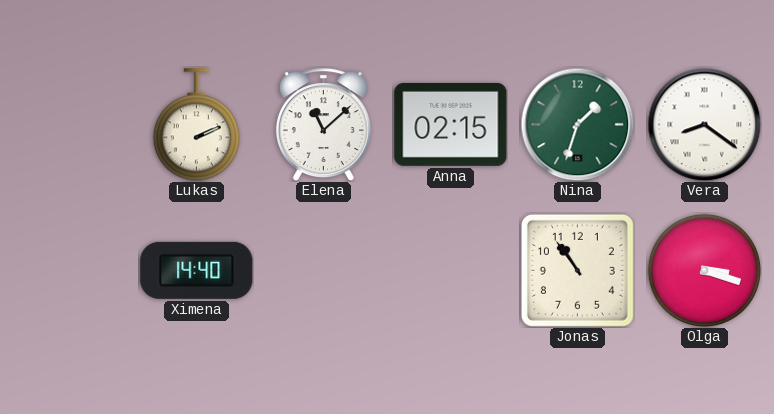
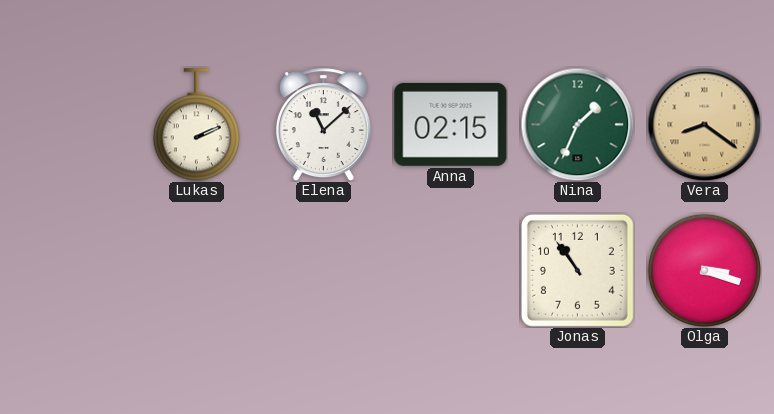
Nina: 1:33 -> 1:34 (577, 124)
Vera dial: white -> champagne (704, 124)
Ximena: 14:40 -> none (197, 270)
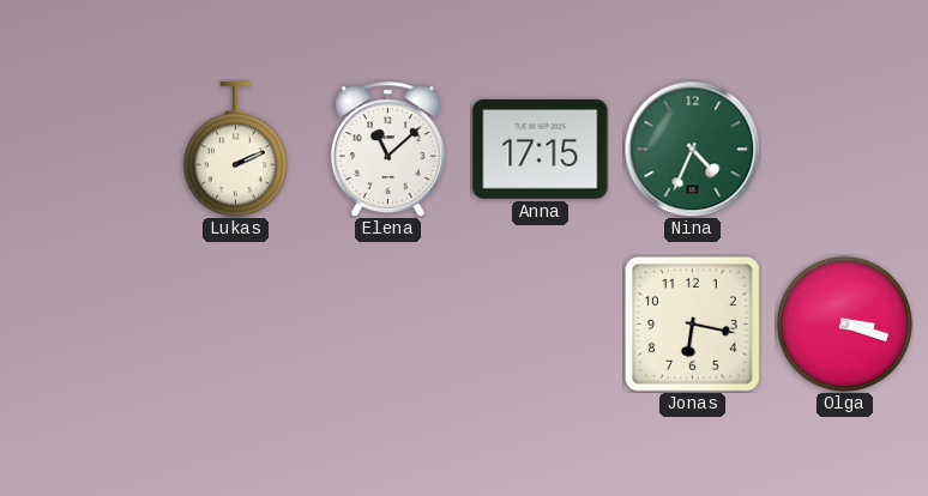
Anna: 02:15 -> 17:15 (541, 149)
Nina: 1:34 -> 4:34 (692, 149)
Vera: 8:21 -> none (704, 124)
Jonas: 10:54 -> 6:17 (692, 323)
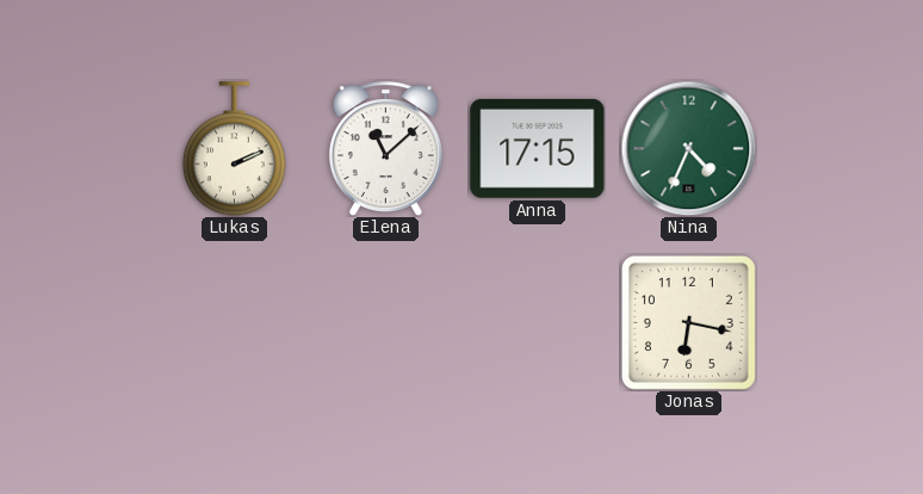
Olga: 3:18 -> none (844, 323)
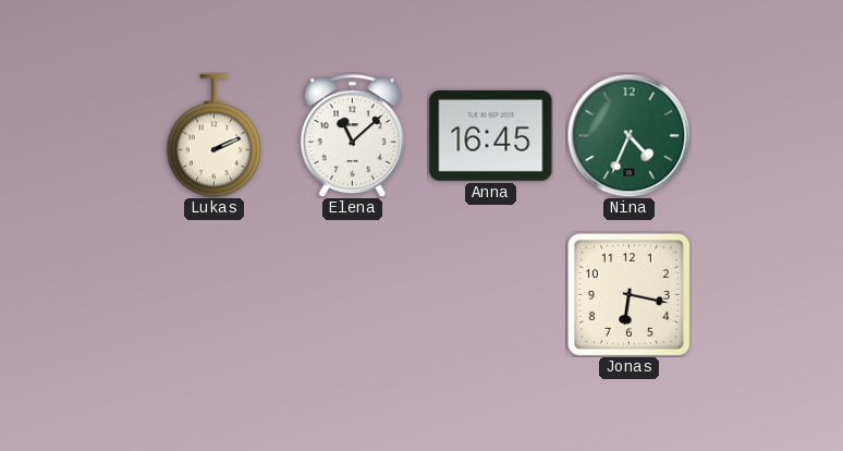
Anna: 17:15 -> 16:45 (491, 135)
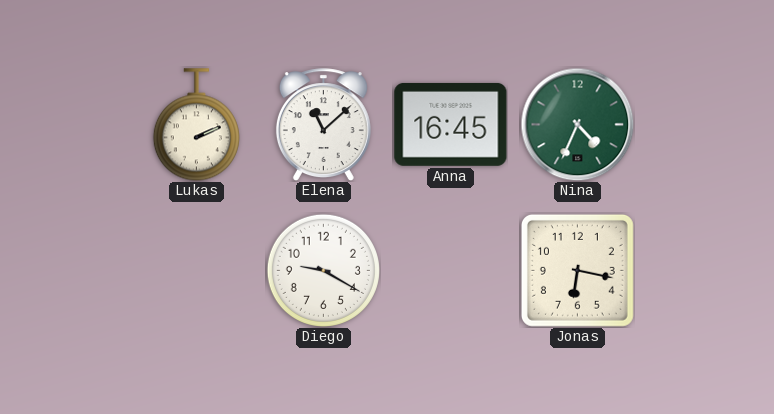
Diego: none -> 9:20 (323, 270)
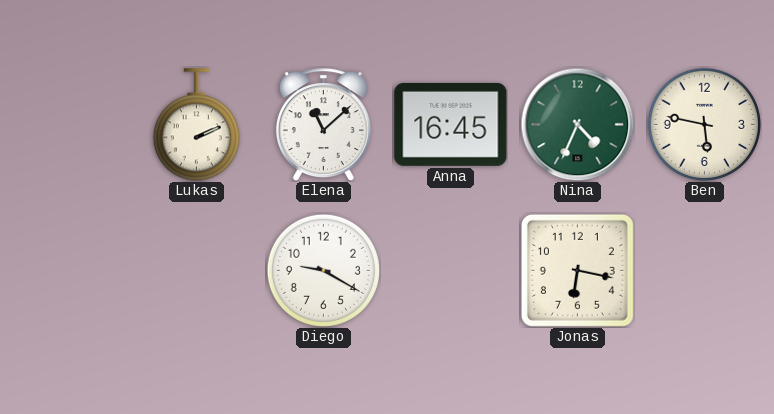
Ben: none -> 5:47 (704, 124)
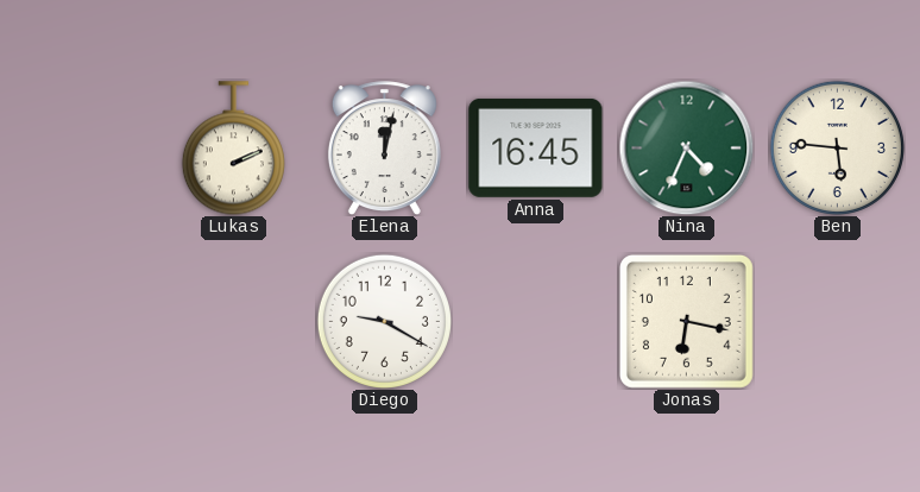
Elena: 11:08 -> 12:02 (384, 149)
Ben: 5:47 -> 5:46 (837, 147)
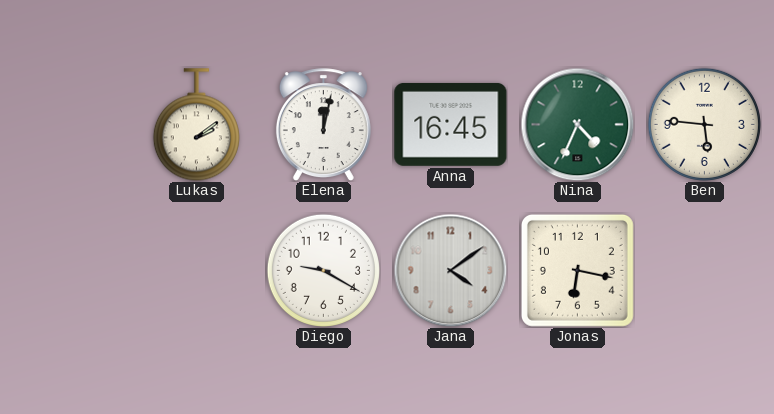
Lukas: 2:11 -> 2:09 (196, 125)
Jana: none -> 4:09 (450, 270)
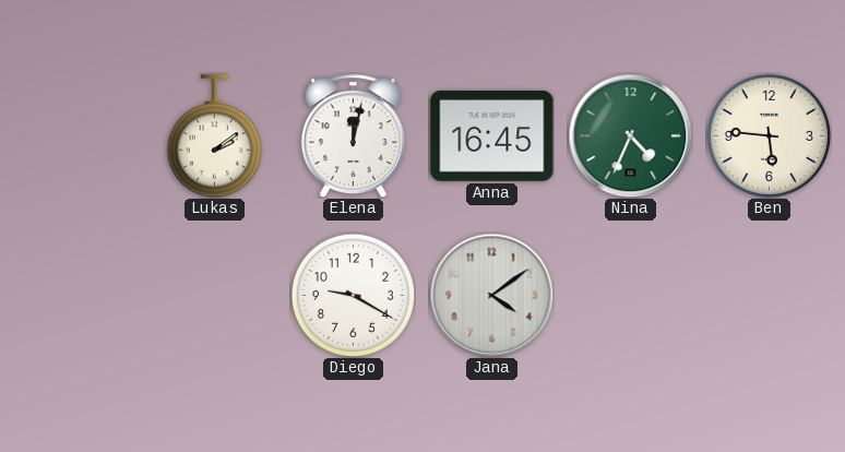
Jonas: 6:17 -> none (577, 270)
